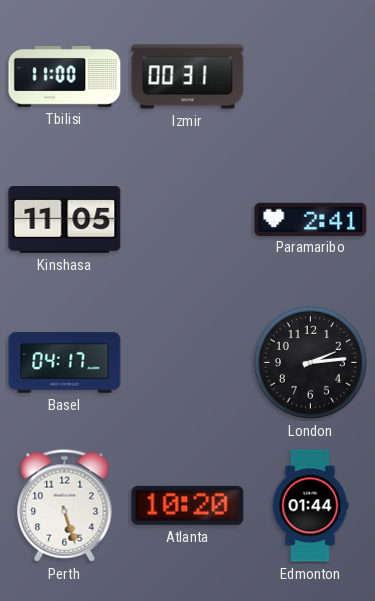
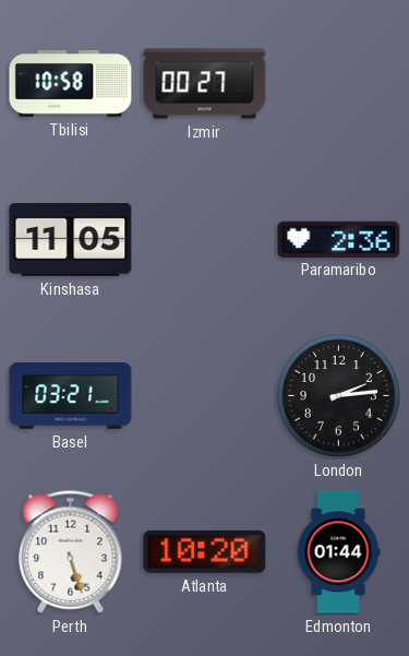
Tbilisi: 11:00 -> 10:58 (71, 83)
Izmir: 00:31 -> 00:27 (205, 84)
Paramaribo: 2:41 -> 2:36 (339, 239)
Basel: 04:17 -> 03:21 (71, 396)
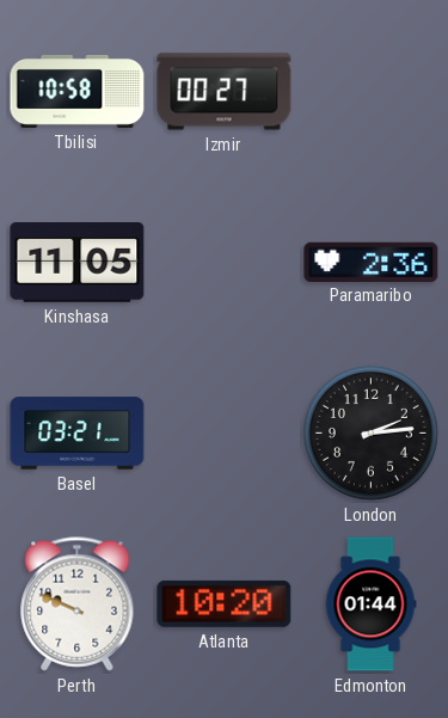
Perth: 5:27 -> 9:49 (78, 605)
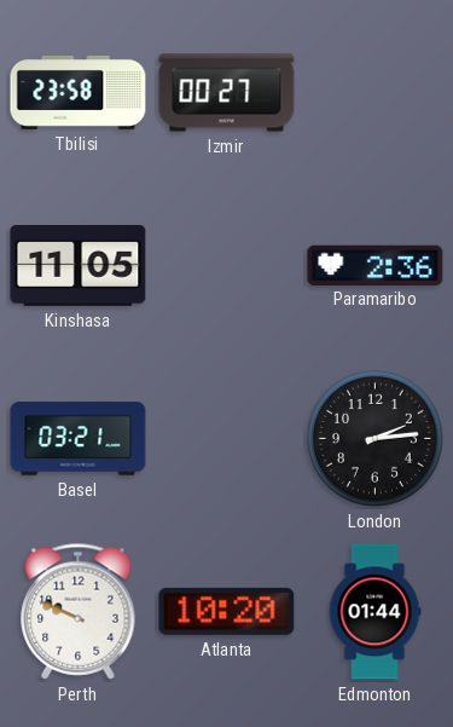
Tbilisi: 10:58 -> 23:58 (79, 92)
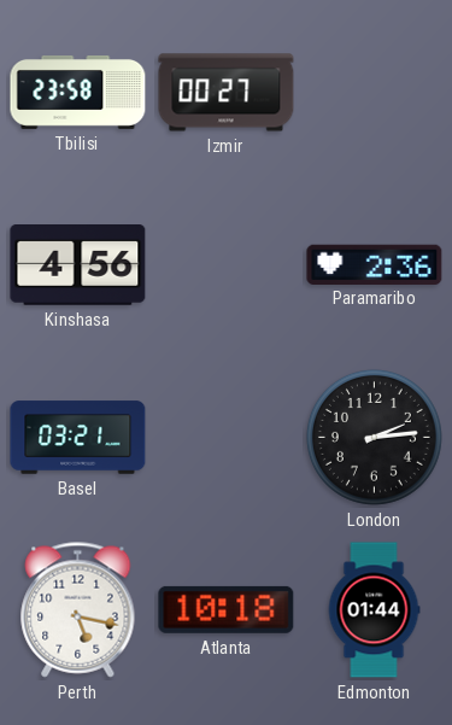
Kinshasa: 11:05 -> 4:56 (78, 265)
Perth: 9:49 -> 5:17 (78, 610)
Atlanta: 10:20 -> 10:18 (227, 609)
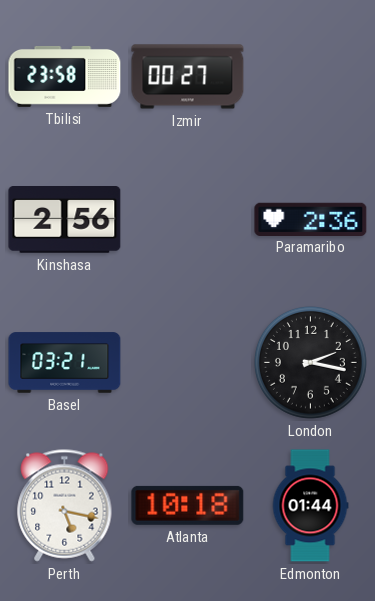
Kinshasa: 4:56 -> 2:56 (65, 220)
London: 2:14 -> 2:17 (310, 362)
